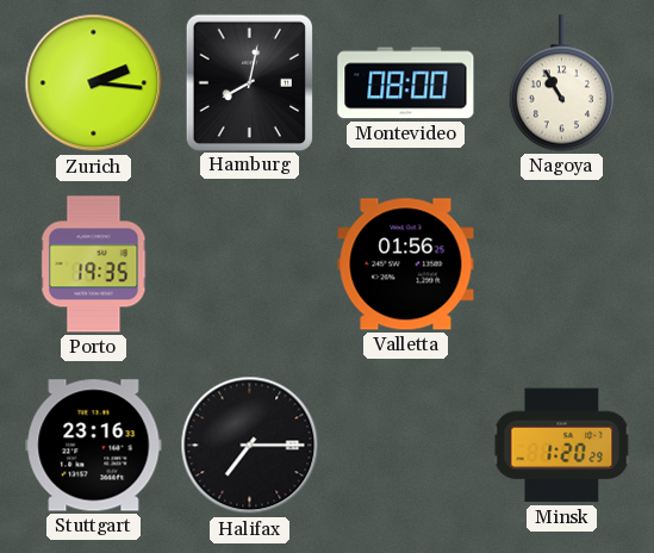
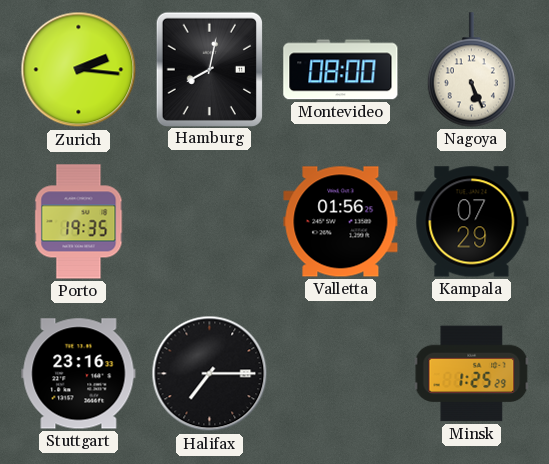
Nagoya: 10:55 -> 5:26 (471, 70)
Kampala: none -> 07:29 (472, 222)
Minsk: 1:20 -> 1:25 (472, 374)
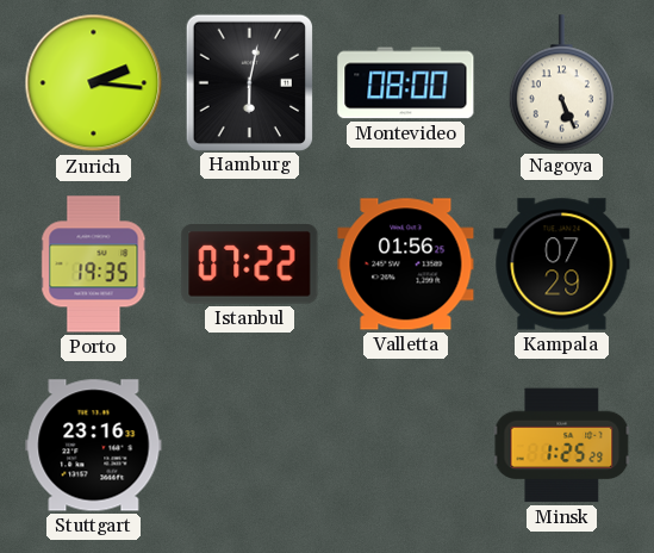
Hamburg: 8:02 -> 6:02 (249, 82)
Istanbul: none -> 07:22 (250, 265)
Halifax: 7:15 -> none (210, 374)
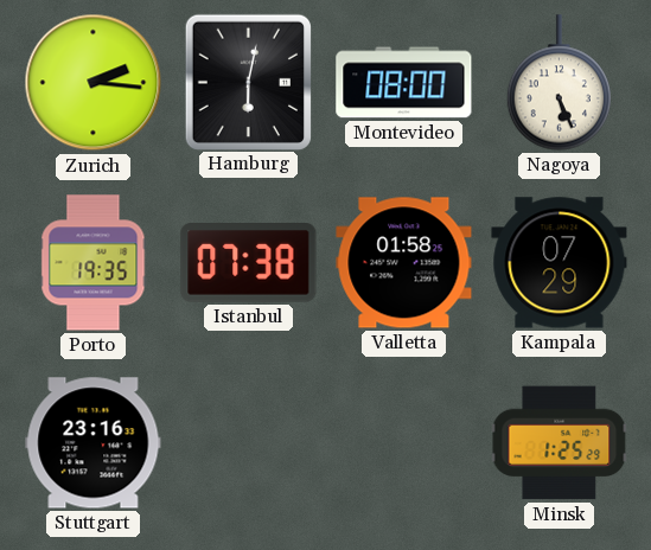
Istanbul: 07:22 -> 07:38 (249, 263)
Valletta: 01:56 -> 01:58 (404, 263)
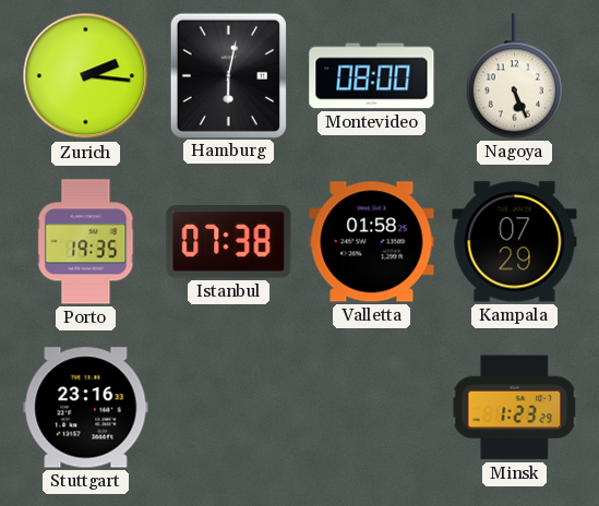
Minsk: 1:25 -> 1:23 (515, 408)
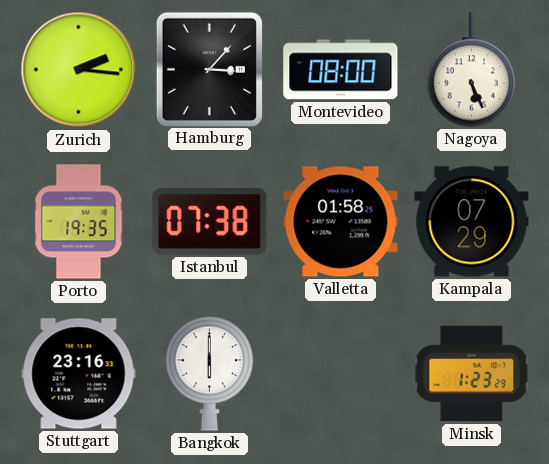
Hamburg: 6:02 -> 3:07 (209, 69)
Bangkok: none -> 6:00 (209, 374)
